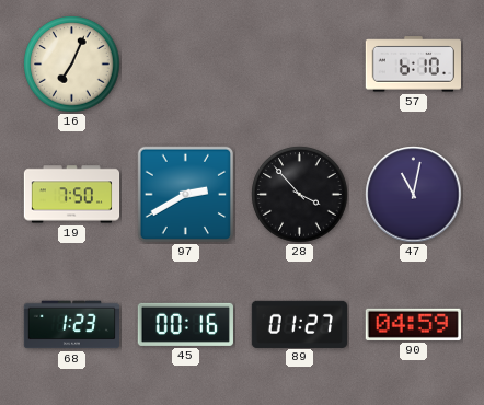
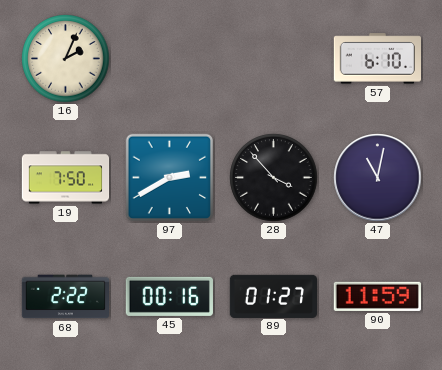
16: 7:04 -> 2:04 (66, 59)
68: 1:23 -> 2:22 (65, 297)
90: 04:59 -> 11:59 (377, 296)
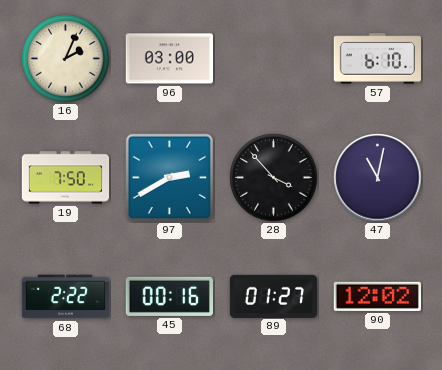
96: none -> 03:00 (169, 59)
90: 11:59 -> 12:02 (377, 296)
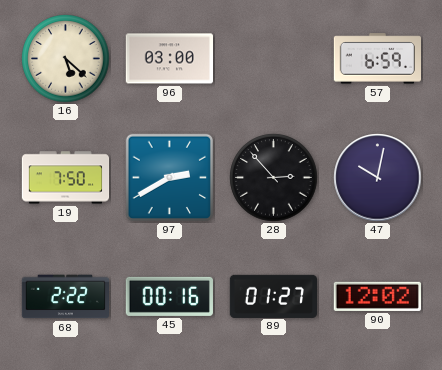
16: 2:04 -> 5:22 (66, 59)
57: 6:10 -> 6:59 (377, 59)
28: 3:53 -> 2:53 (274, 178)
47: 11:02 -> 10:02 (378, 178)
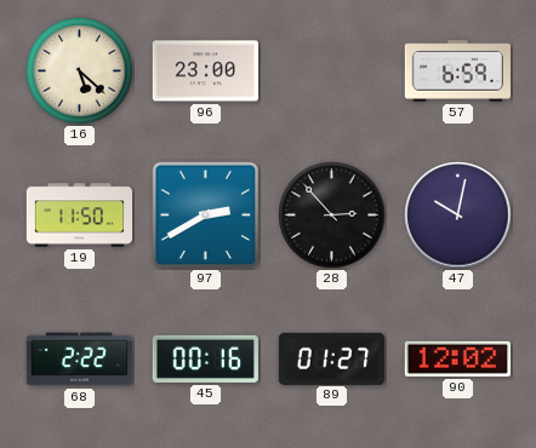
96: 03:00 -> 23:00 (205, 71)
19: 7:50 -> 11:50 (80, 216)
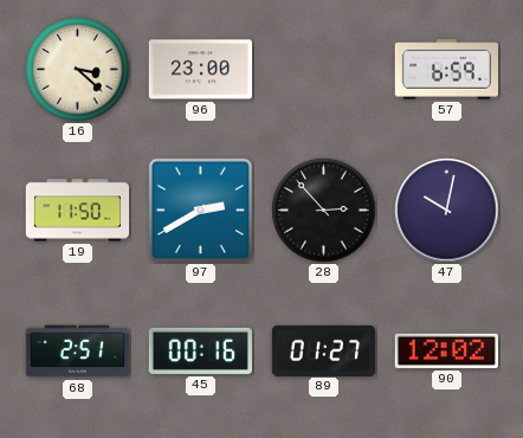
16: 5:22 -> 3:22 (78, 70)
68: 2:22 -> 2:51 (77, 352)
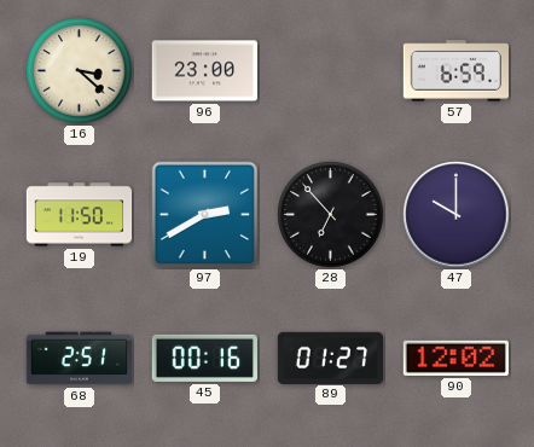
28: 2:53 -> 6:53 (331, 215)
47: 10:02 -> 10:00 (457, 215)
